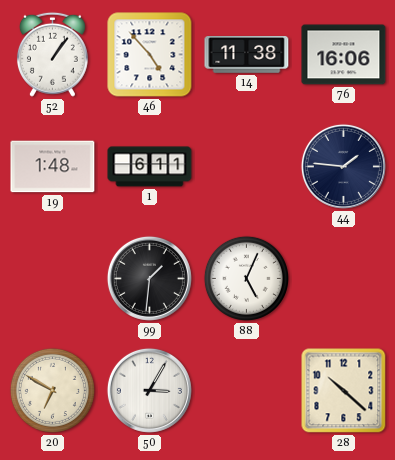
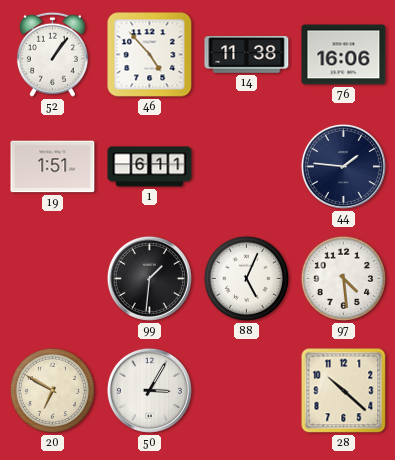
19: 1:48 -> 1:51 (53, 167)
97: none -> 4:29 (343, 278)
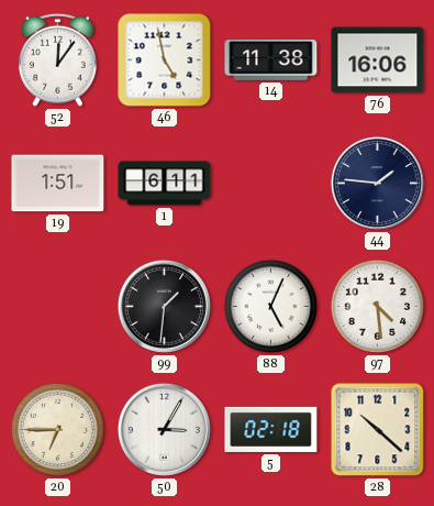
52: 1:06 -> 12:06 (57, 59)
46: 4:53 -> 4:58 (165, 61)
20: 6:50 -> 6:45 (57, 429)
5: none -> 02:18 (271, 429)
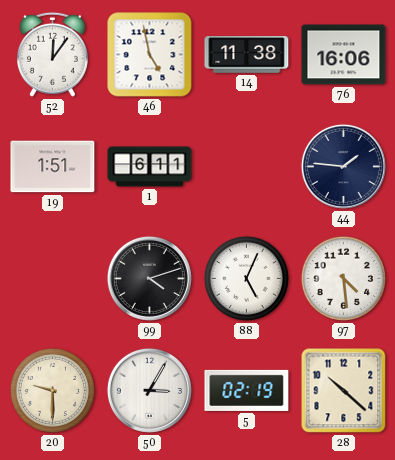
99: 1:31 -> 4:12 (149, 278)
20: 6:45 -> 9:30 (52, 390)
5: 02:18 -> 02:19 (247, 390)
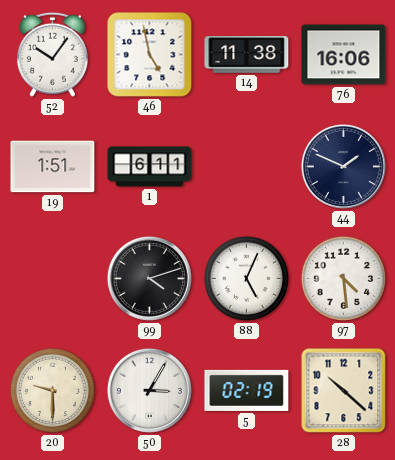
52: 12:06 -> 10:06 (52, 54)
44: 1:46 -> 1:49 (343, 166)
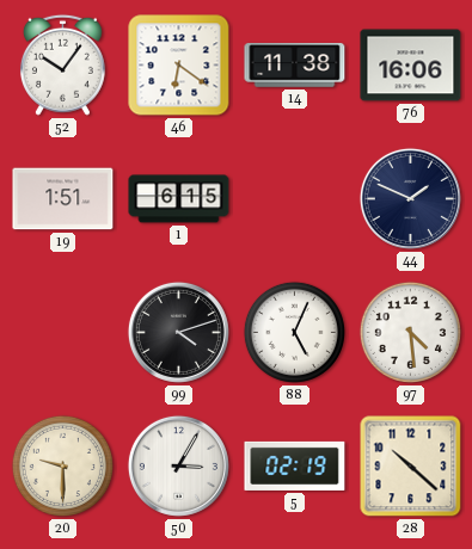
46: 4:58 -> 6:21 (179, 66)
1: 6:11 -> 6:15 (179, 199)
